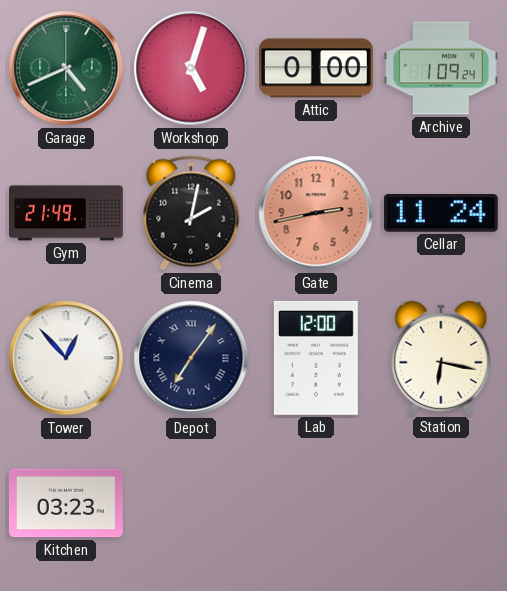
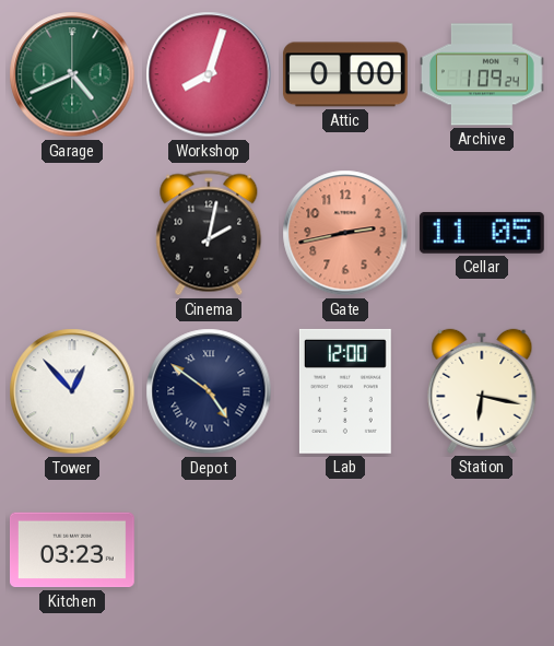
Workshop: 5:03 -> 8:03 (209, 74)
Gym: 21:49 -> none (67, 213)
Cellar: 11:24 -> 11:05 (482, 233)
Depot: 7:06 -> 4:51 (209, 391)
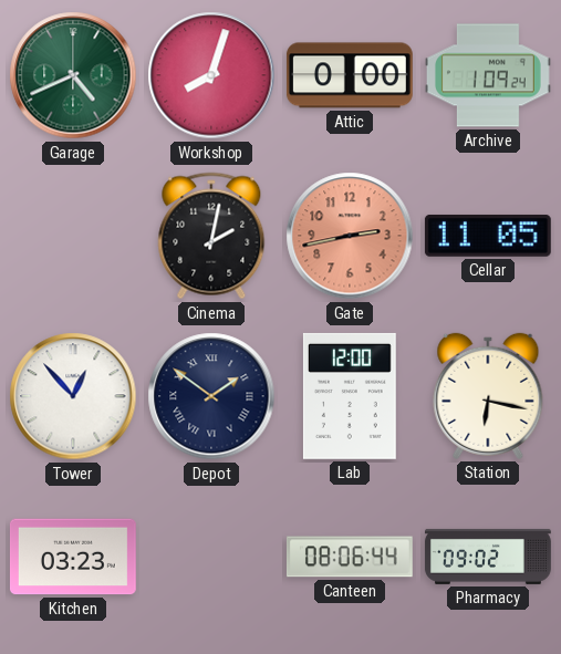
Depot: 4:51 -> 1:51 (211, 396)
Canteen: none -> 08:06 (350, 557)
Pharmacy: none -> 09:02 (488, 557)
